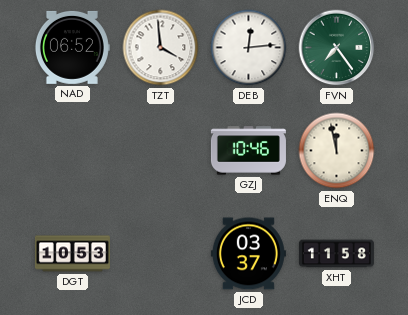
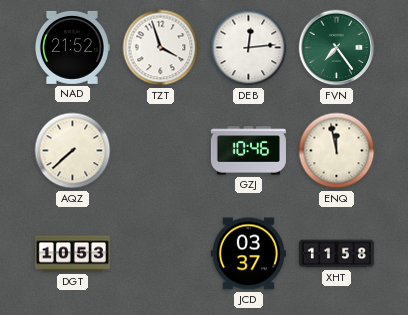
NAD: 06:52 -> 21:52 (72, 47)
TZT: 3:59 -> 3:57 (161, 48)
AQZ: none -> 7:38 (73, 151)
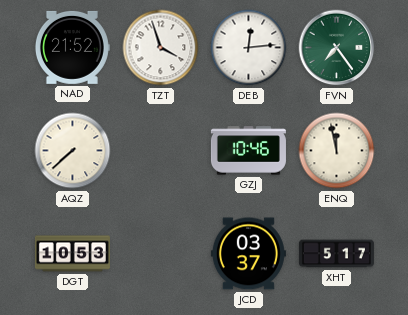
XHT: 11:58 -> 5:17 (336, 254)
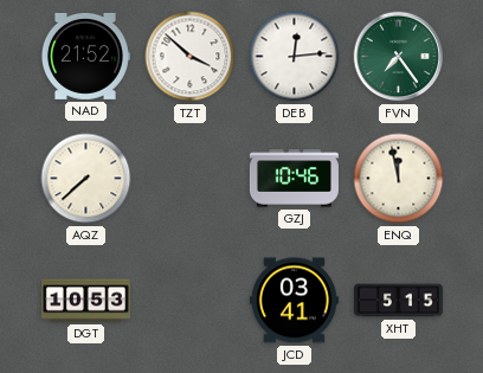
TZT: 3:57 -> 3:52 (191, 57)
JCD: 03:37 -> 03:41 (294, 301)
XHT: 5:17 -> 5:15 (398, 301)
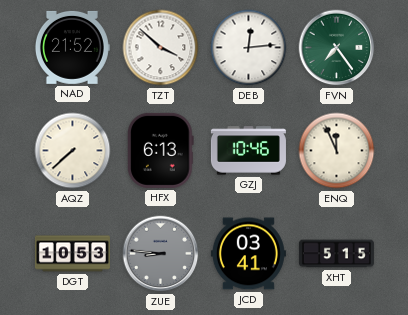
HFX: none -> 6:13 (161, 150)
ENQ: 11:58 -> 11:56 (337, 151)
ZUE: none -> 8:46 (161, 254)
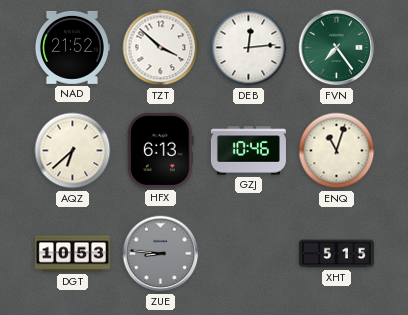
AQZ: 7:38 -> 6:38 (73, 151)
ENQ: 11:56 -> 11:03 (337, 151)
JCD: 03:41 -> none (248, 254)
